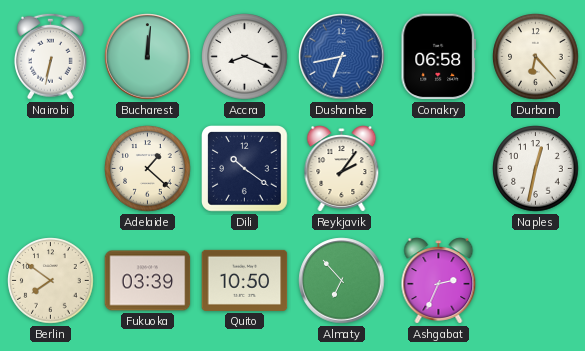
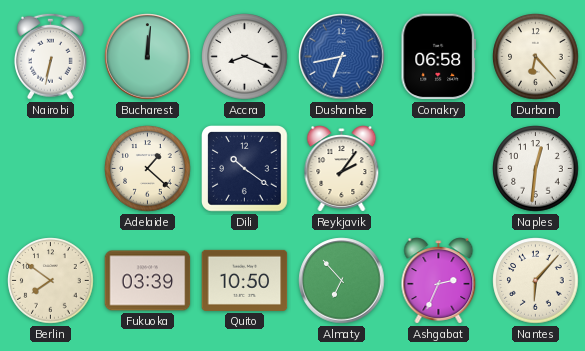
Naples: 12:32 -> 12:31 (536, 169)
Nantes: none -> 6:07 (536, 281)
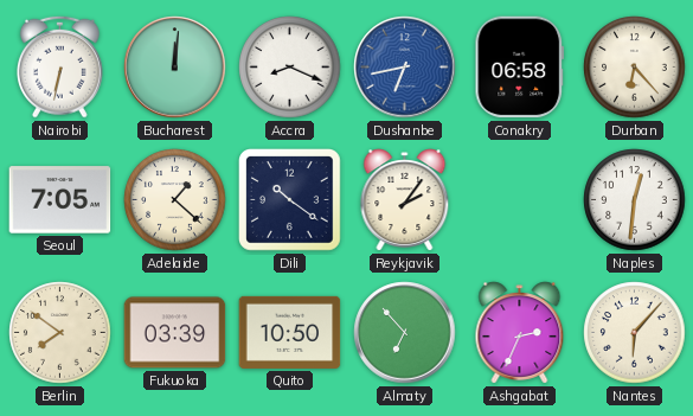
Seoul: none -> 7:05 (60, 200)
